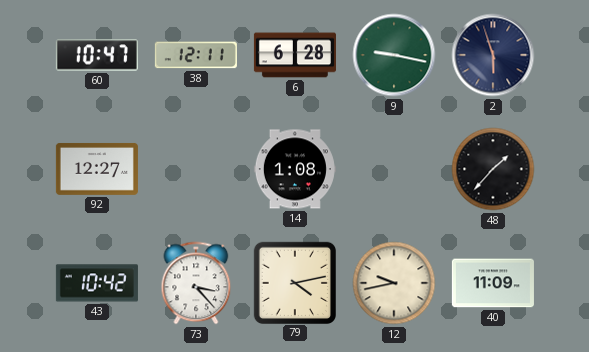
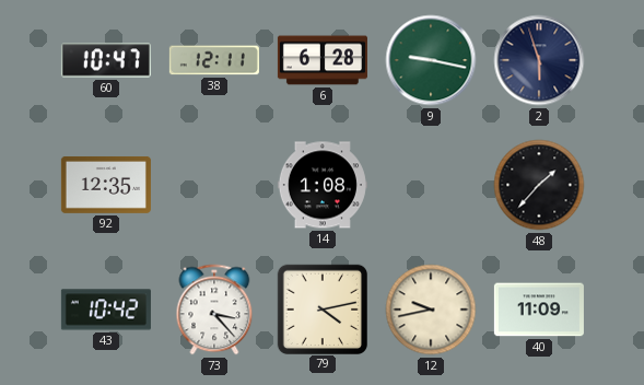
92: 12:27 -> 12:35 (106, 185)
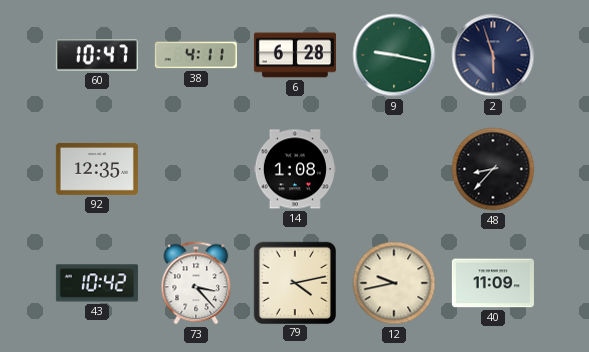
38: 12:11 -> 4:11 (196, 55)
48: 1:37 -> 8:37 (493, 169)
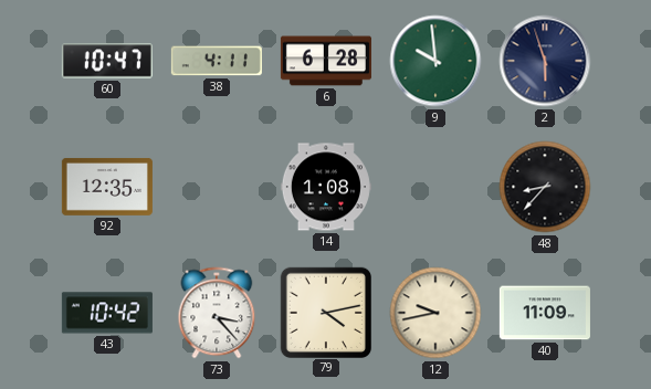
9: 9:17 -> 9:59 (435, 61)
